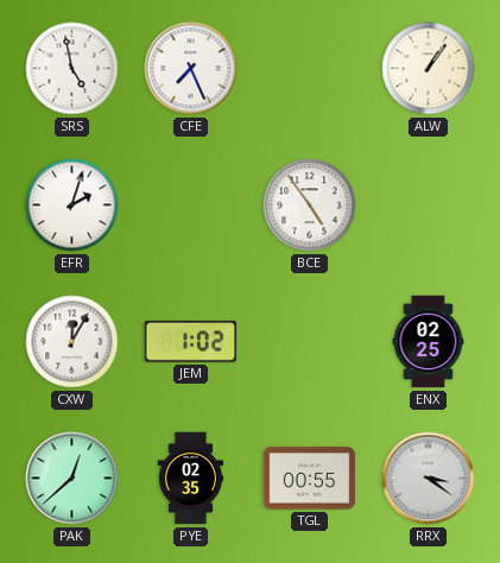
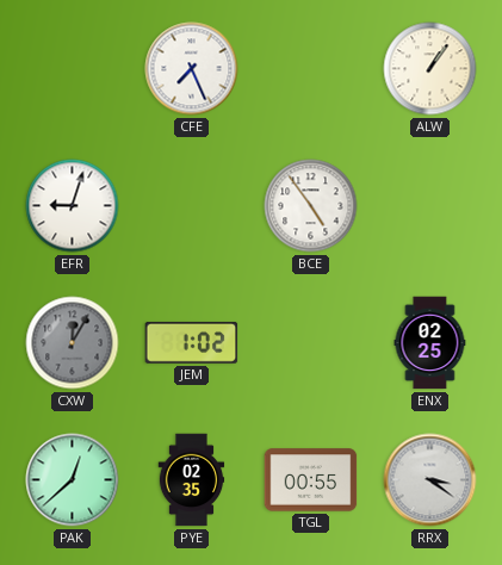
SRS: 4:58 -> none (72, 69)
EFR: 2:03 -> 9:03 (73, 206)
CXW dial: white -> grey (73, 343)
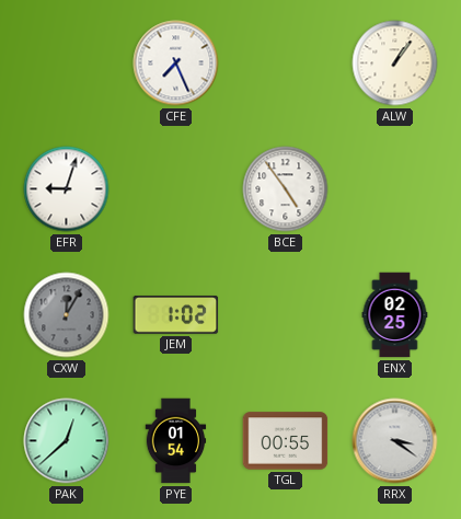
PYE: 02:35 -> 01:54 (176, 441)
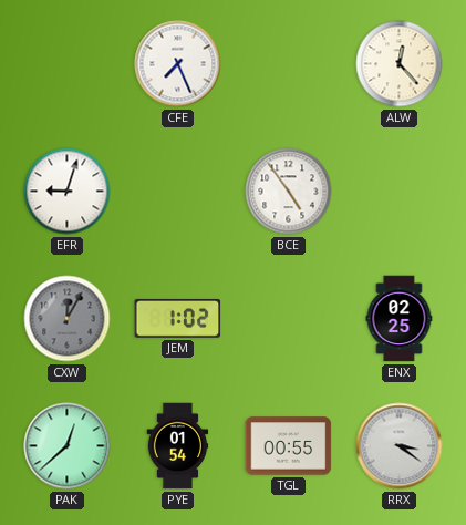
ALW: 1:06 -> 12:23 (400, 64)
